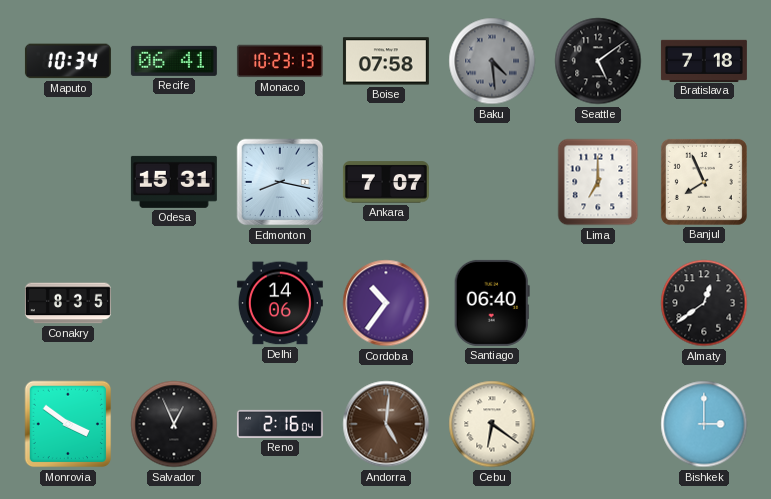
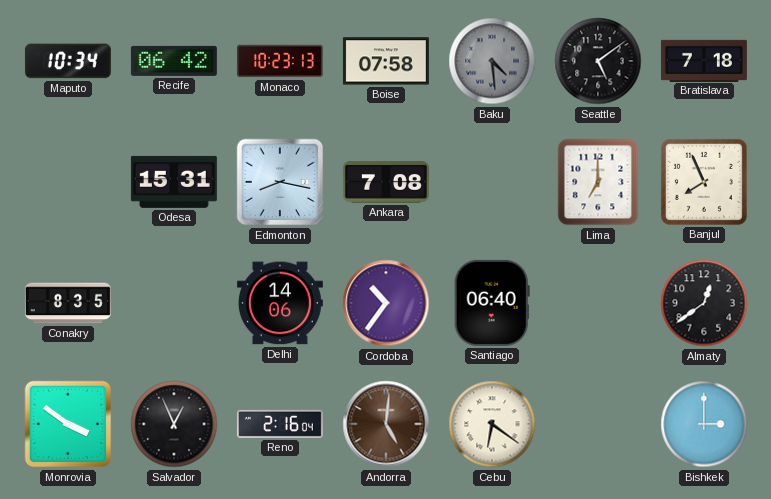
Recife: 06:41 -> 06:42 (174, 61)
Ankara: 7:07 -> 7:08 (386, 182)
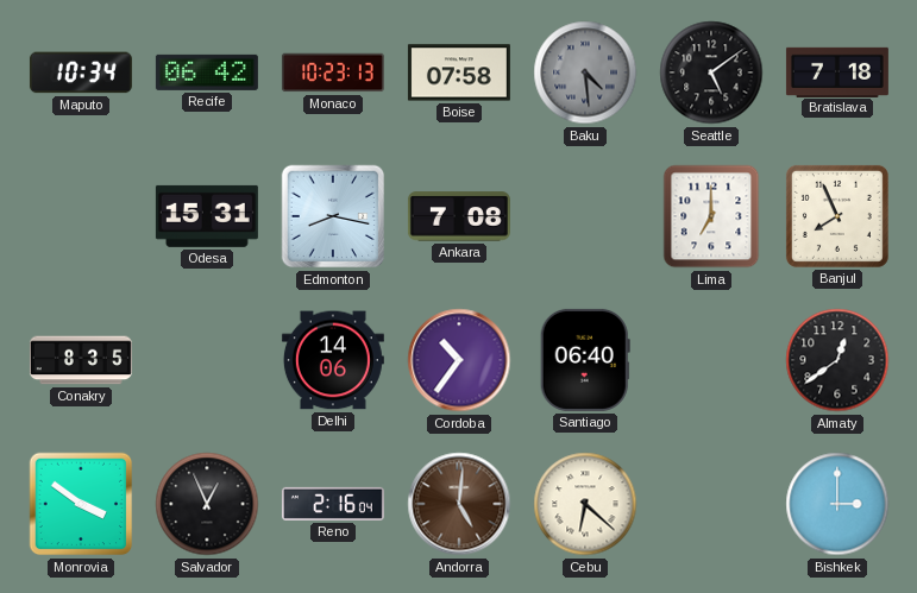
Cebu: 6:21 -> 6:22 (585, 504)
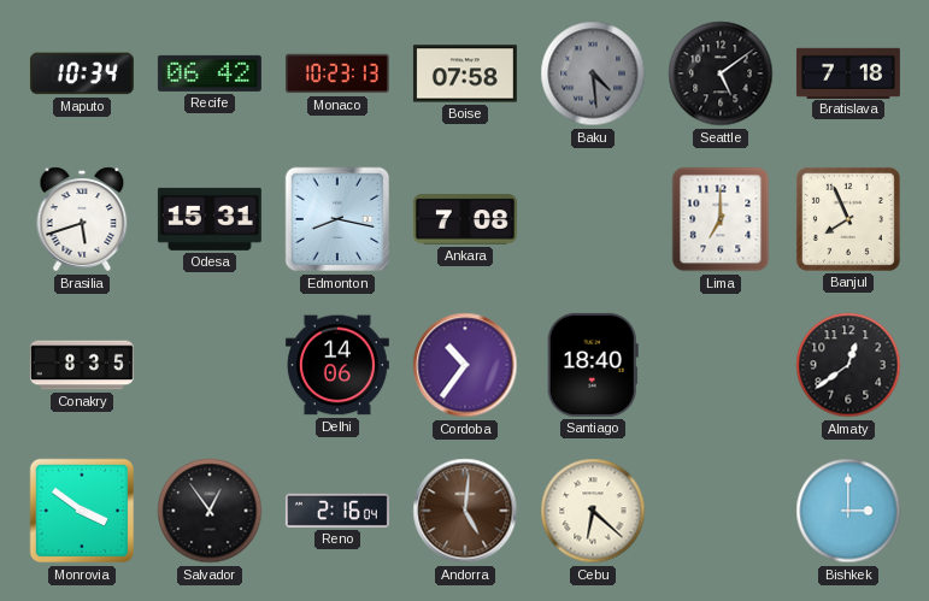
Brasilia: none -> 5:42 (82, 219)
Santiago: 06:40 -> 18:40 (593, 365)
Salvador: 12:56 -> 12:54 (210, 511)
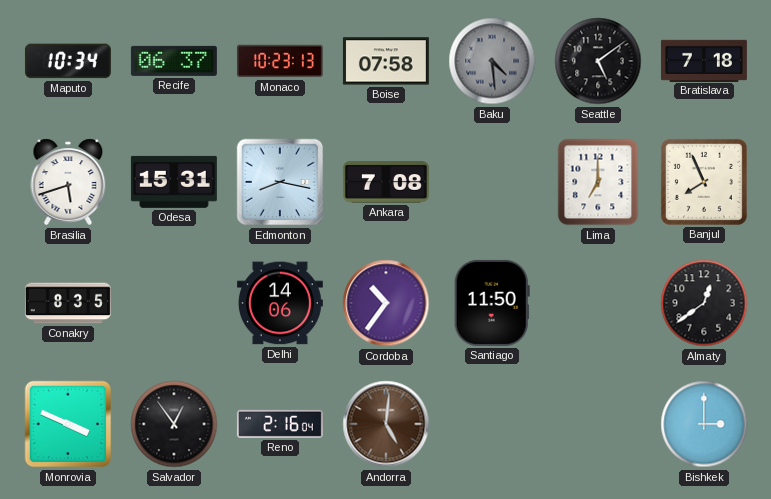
Recife: 06:42 -> 06:37 (174, 61)
Santiago: 18:40 -> 11:50 (492, 303)
Monrovia: 3:51 -> 3:49 (68, 424)
Cebu: 6:22 -> none (593, 511)
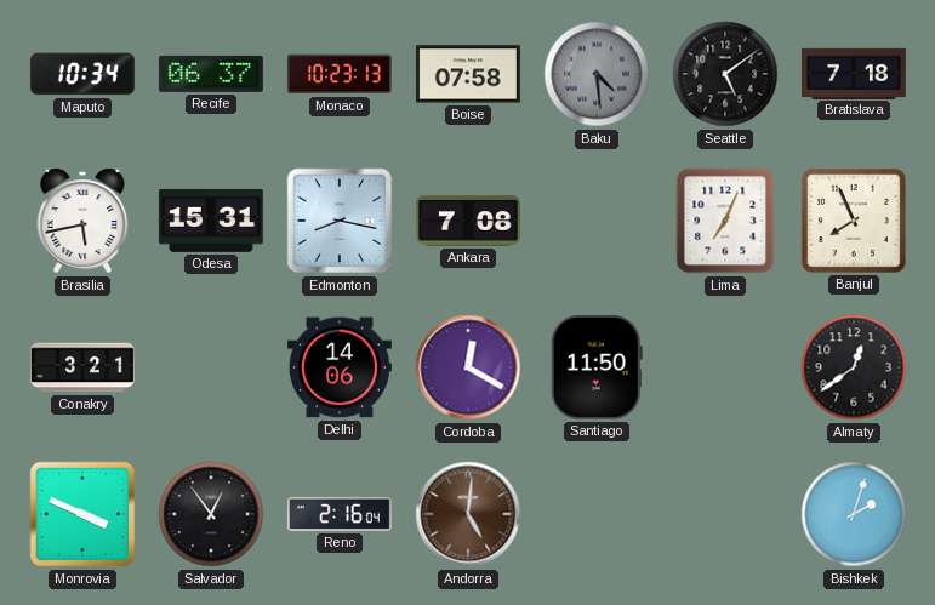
Brasilia: 5:42 -> 5:43 (82, 221)
Lima: 7:00 -> 7:04 (725, 221)
Conakry: 8:35 -> 3:21 (82, 367)
Cordoba: 10:36 -> 12:20 (468, 367)
Bishkek: 3:00 -> 2:03 (854, 514)
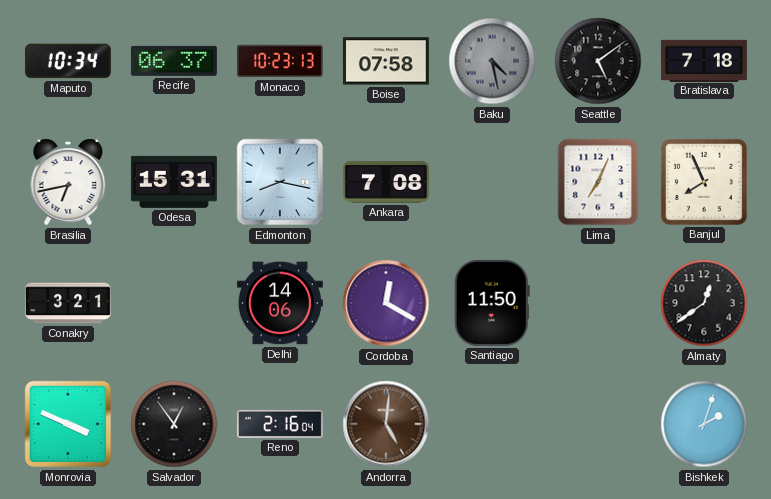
Baku: 4:29 -> 4:28 (492, 61)
Brasilia: 5:43 -> 6:43 (68, 182)
